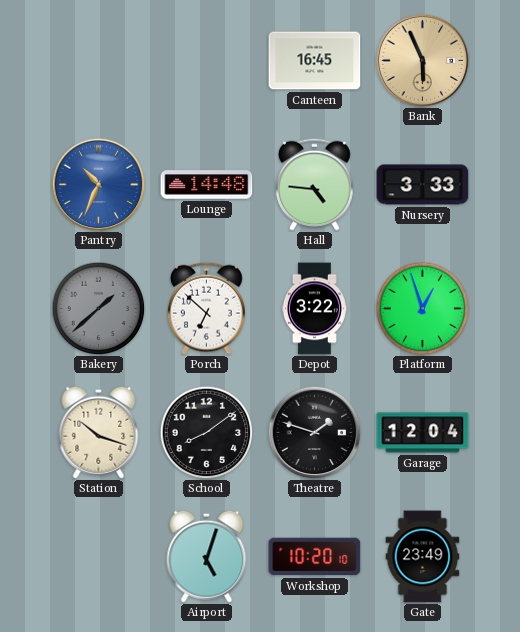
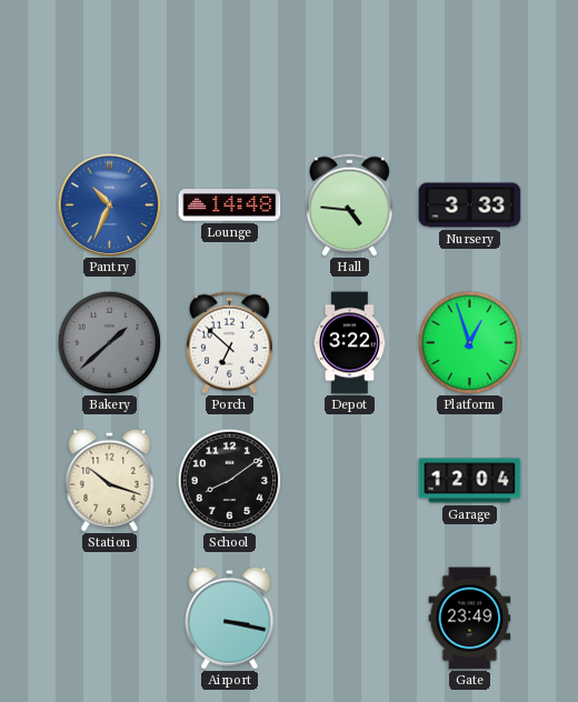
Canteen: 16:45 -> none (315, 61)
Bank: 5:56 -> none (422, 60)
Theatre: 1:48 -> none (314, 432)
Airport: 5:03 -> 3:17 (230, 618)
Workshop: 10:20 -> none (315, 557)
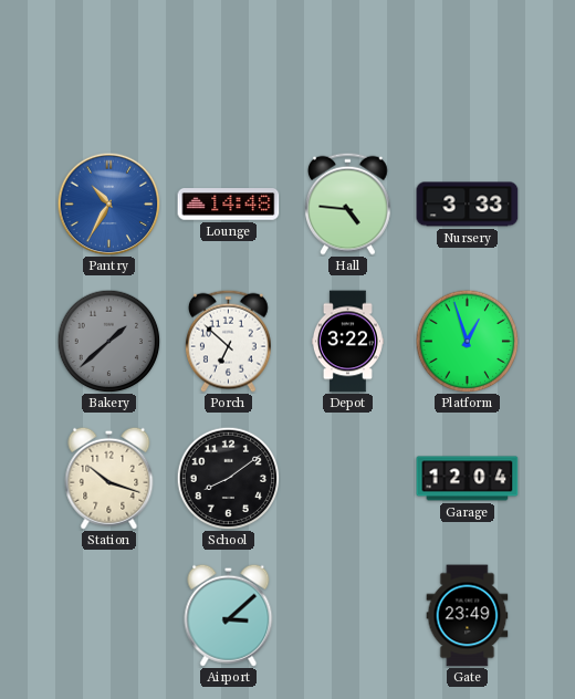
Pantry: 10:34 -> 10:35 (108, 204)
Airport: 3:17 -> 3:08 (229, 615)
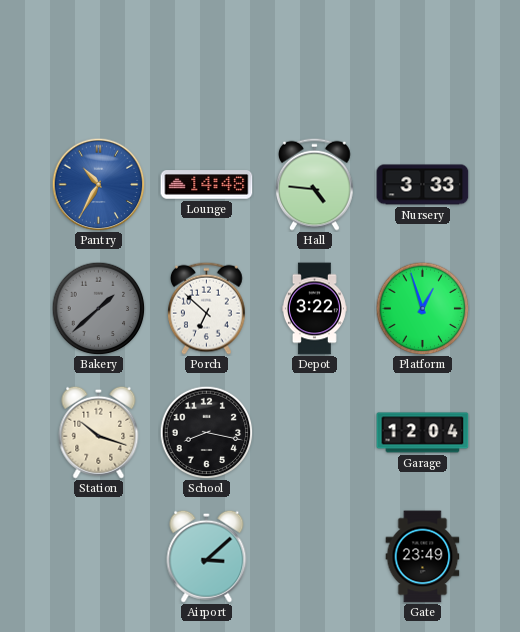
School: 8:09 -> 8:17 (206, 432)
